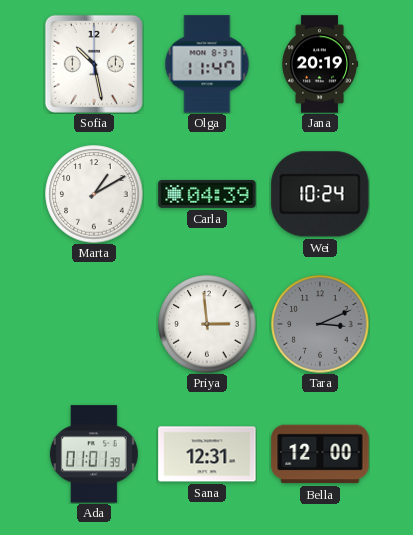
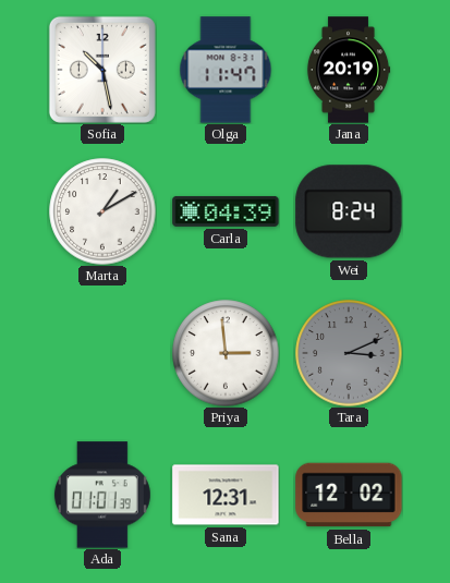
Wei: 10:24 -> 8:24 (349, 211)
Bella: 12:00 -> 12:02 (349, 495)
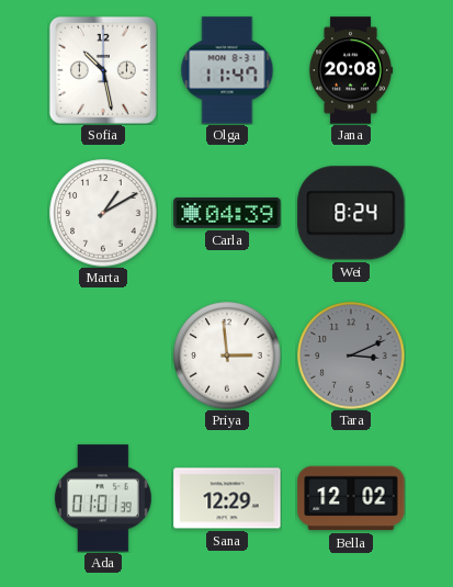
Jana: 20:19 -> 20:08 (351, 70)
Sana: 12:31 -> 12:29 (227, 498)
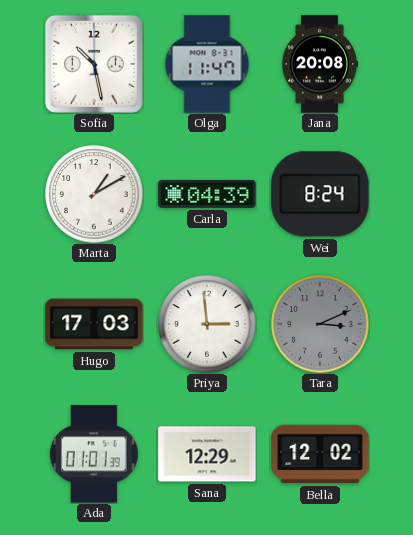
Hugo: none -> 17:03 (94, 324)
